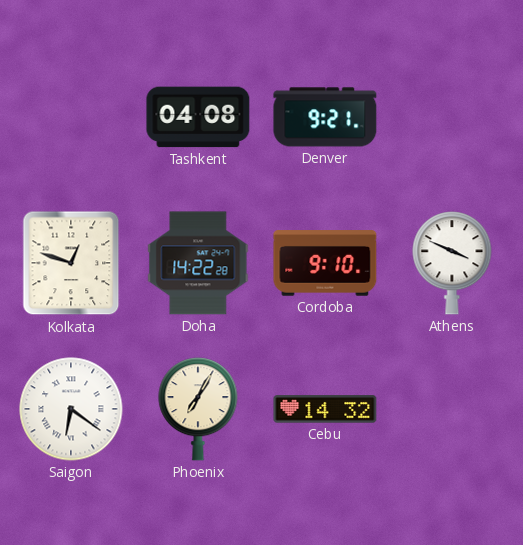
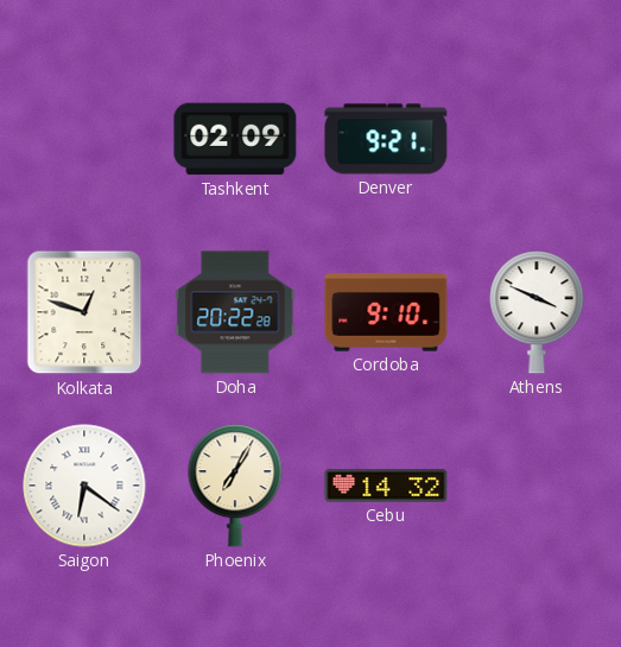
Tashkent: 04:08 -> 02:09 (235, 139)
Doha: 14:22 -> 20:22 (235, 312)
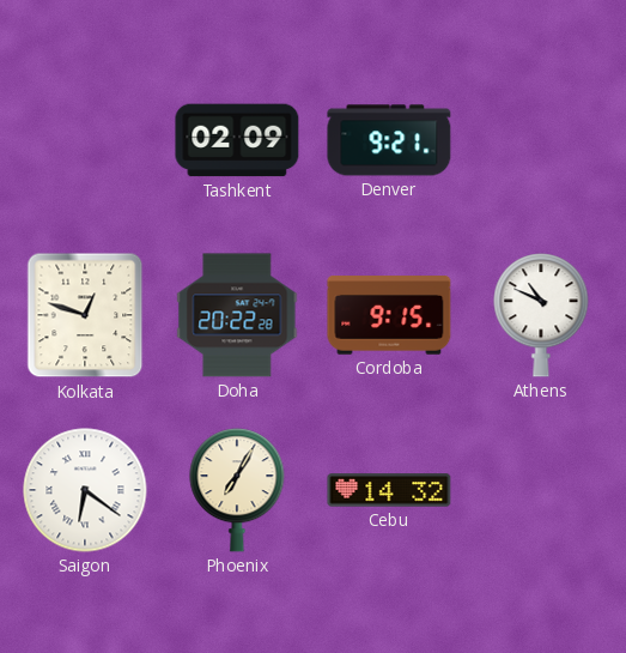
Cordoba: 9:10 -> 9:15 (389, 315)
Athens: 3:49 -> 10:49 (541, 315)
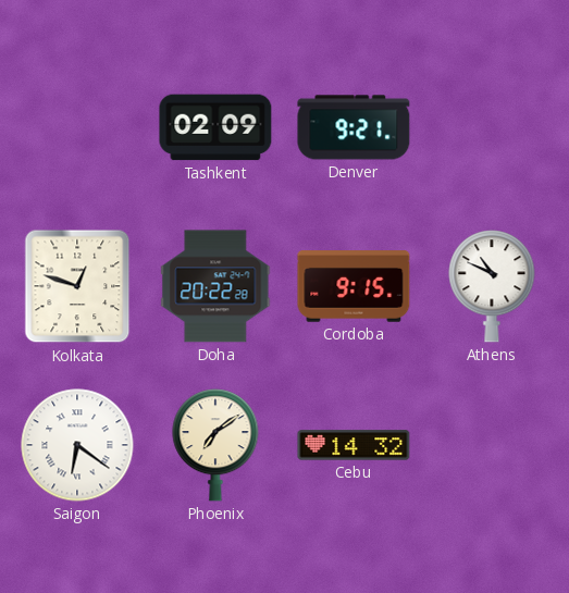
Phoenix: 7:05 -> 7:09 (215, 445)
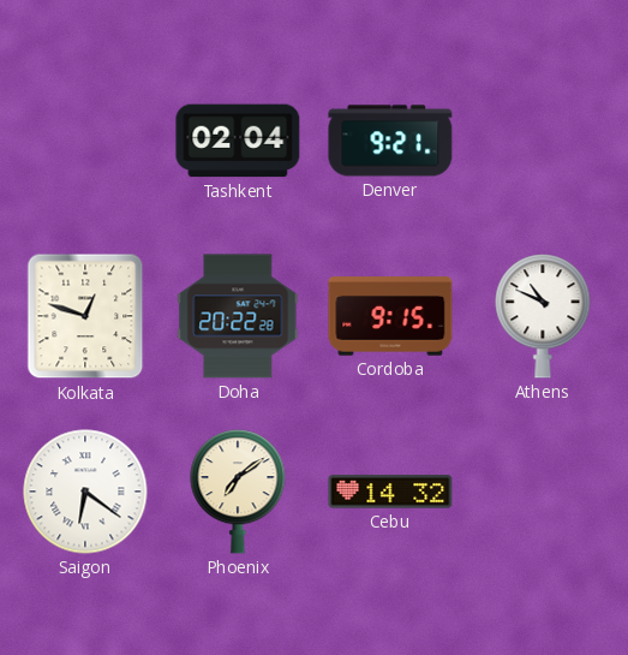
Tashkent: 02:09 -> 02:04 (238, 141)
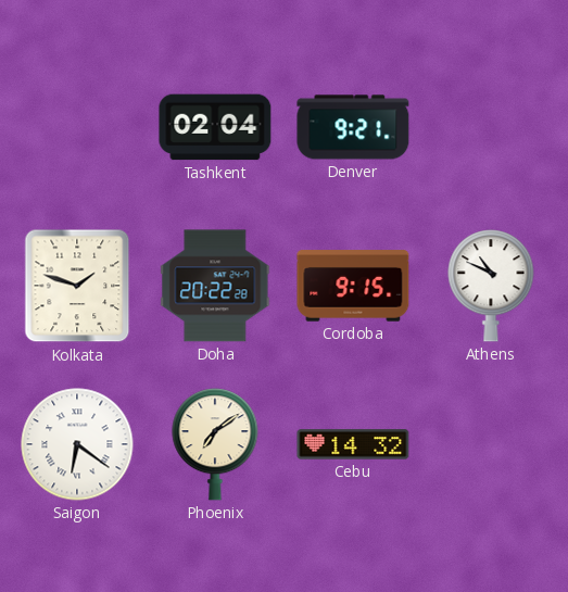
Kolkata: 12:48 -> 1:48 (77, 286)
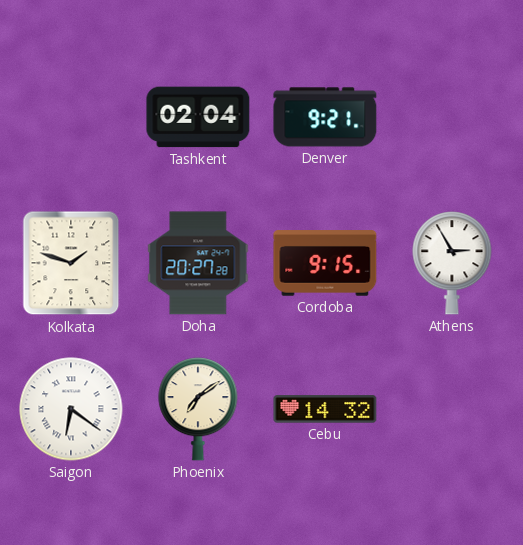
Doha: 20:22 -> 20:27 (198, 263)
Athens: 10:49 -> 2:55 (452, 263)
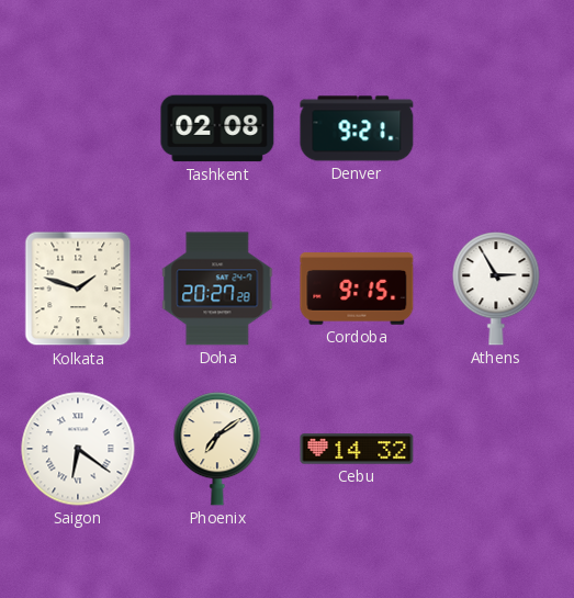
Tashkent: 02:04 -> 02:08 (217, 128)
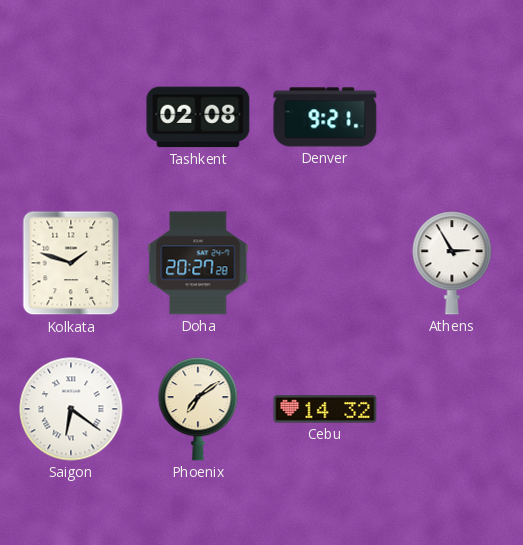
Cordoba: 9:15 -> none (357, 289)
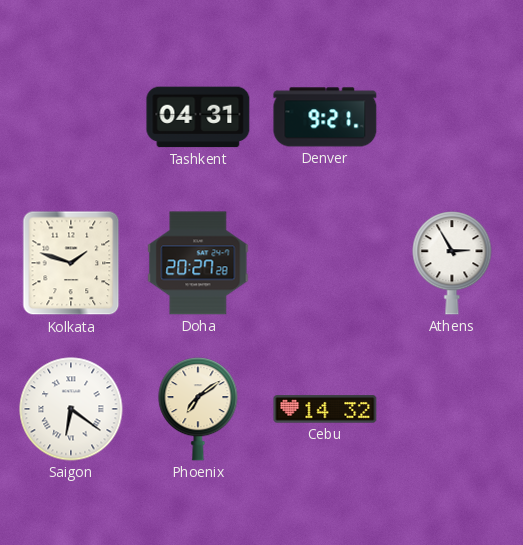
Tashkent: 02:08 -> 04:31 (198, 117)
